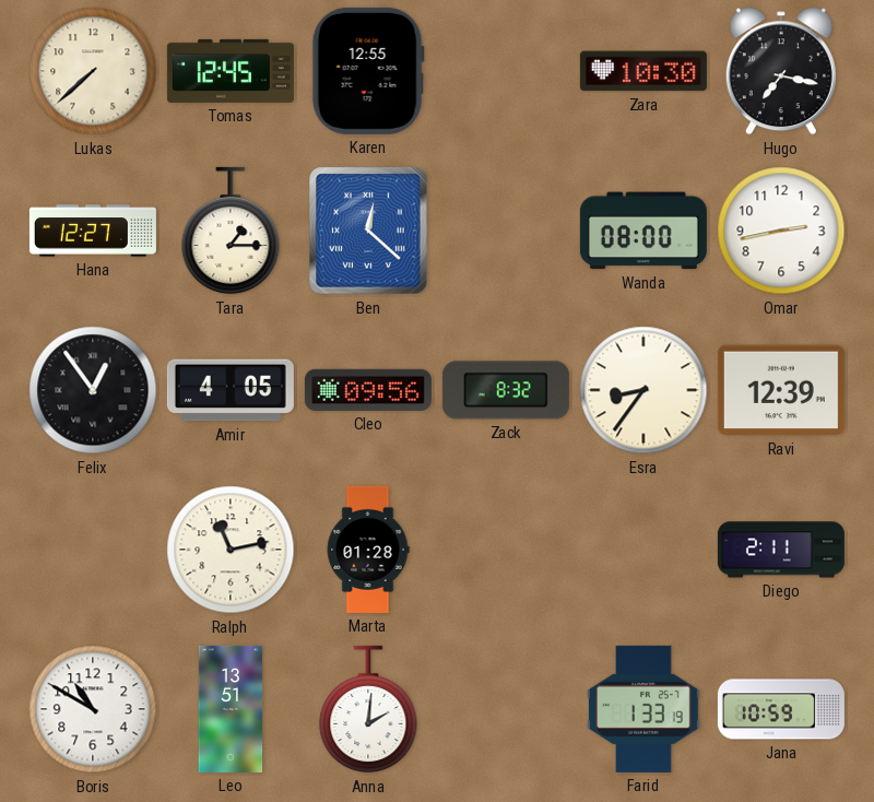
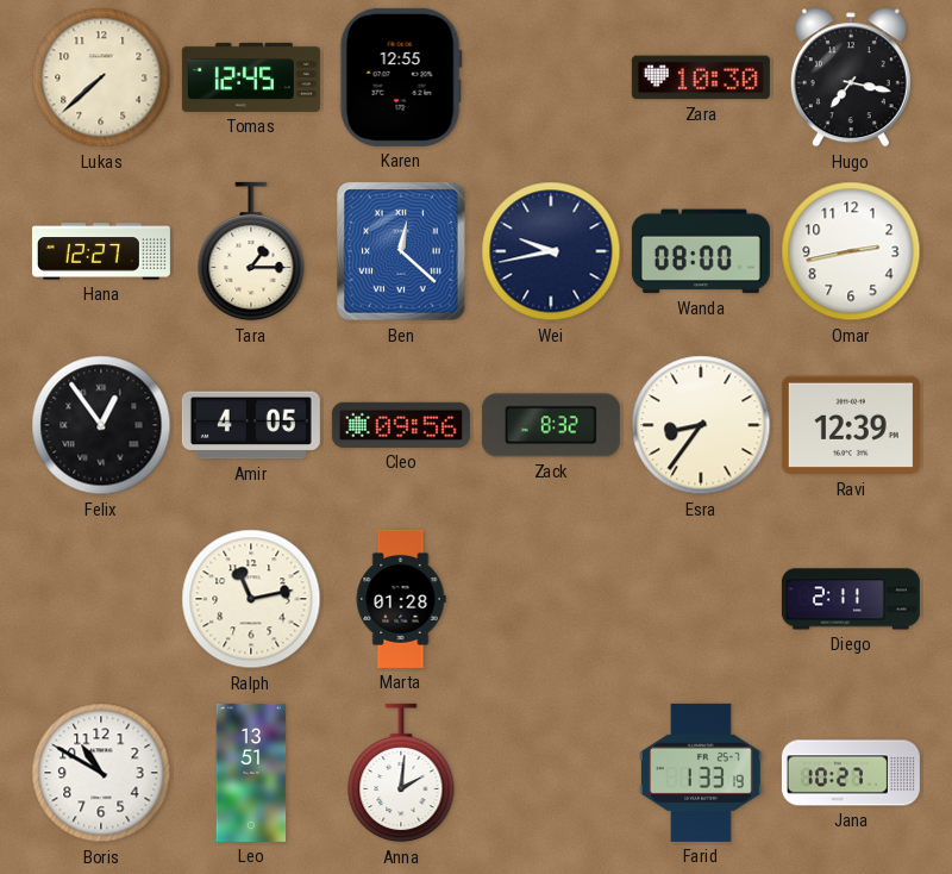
Wei: none -> 9:43 (551, 251)
Jana: 10:59 -> 10:27 (851, 773)
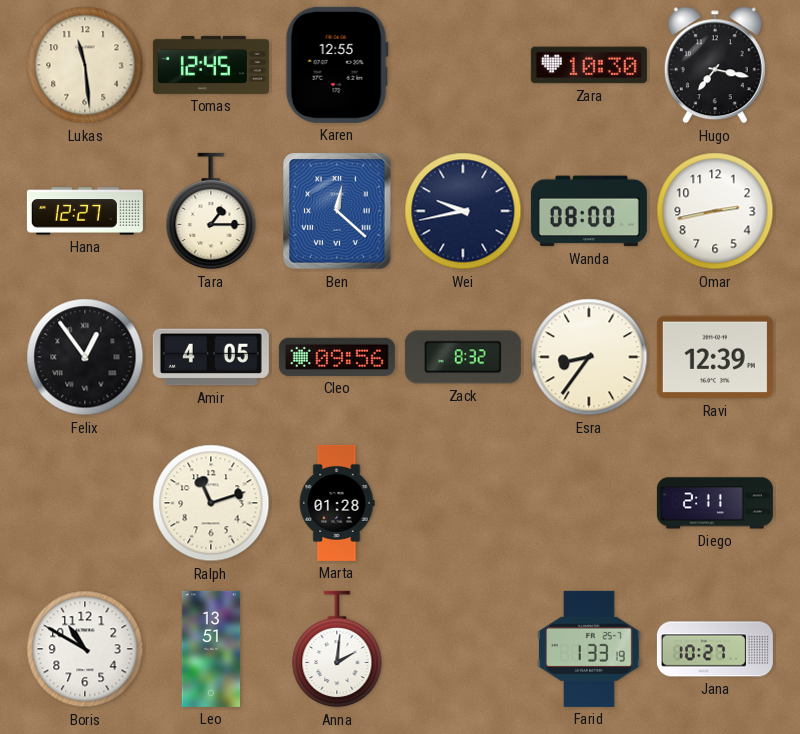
Lukas: 7:38 -> 11:29 (85, 65)
Ralph: 11:13 -> 11:12 (211, 503)
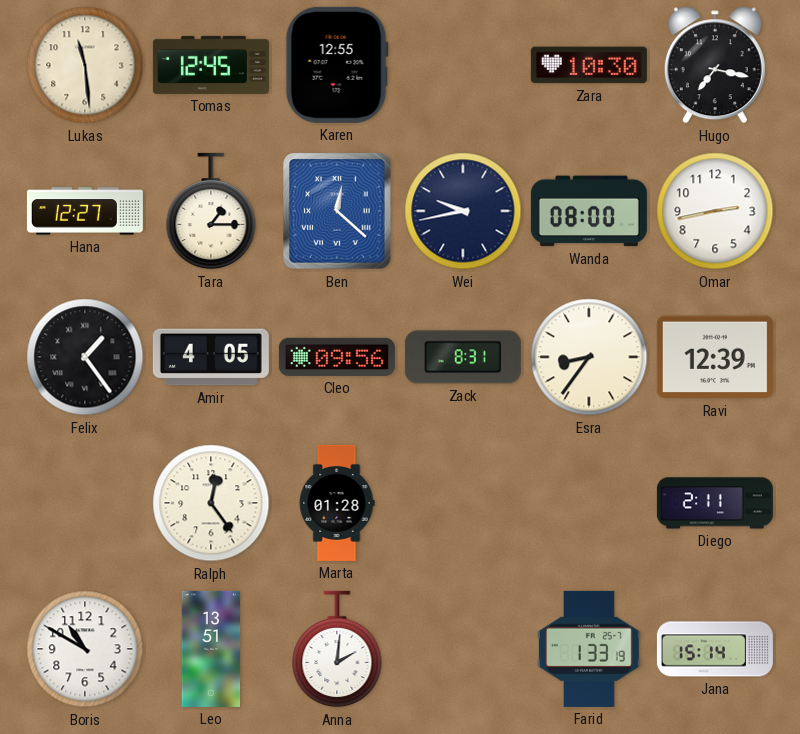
Felix: 12:54 -> 1:24 (85, 357)
Zack: 8:32 -> 8:31 (463, 357)
Ralph: 11:12 -> 12:24 (211, 503)
Jana: 10:27 -> 15:14 (715, 649)
